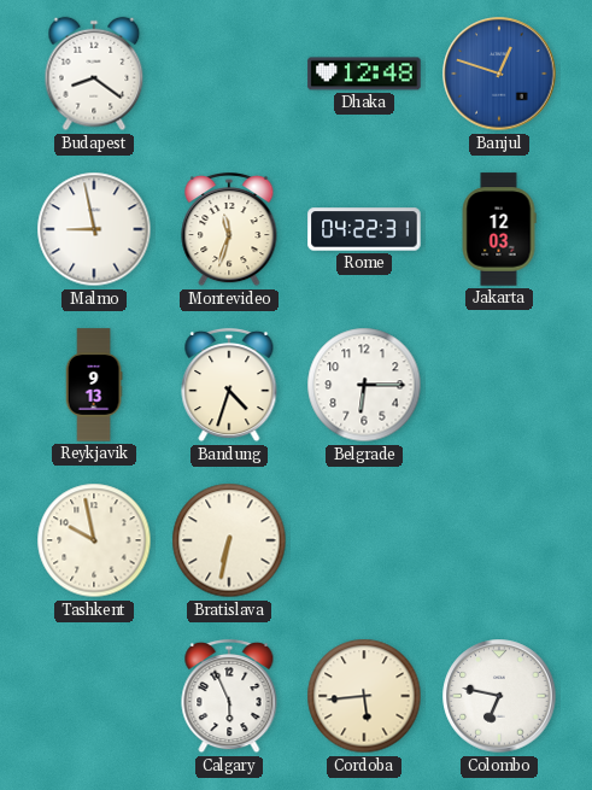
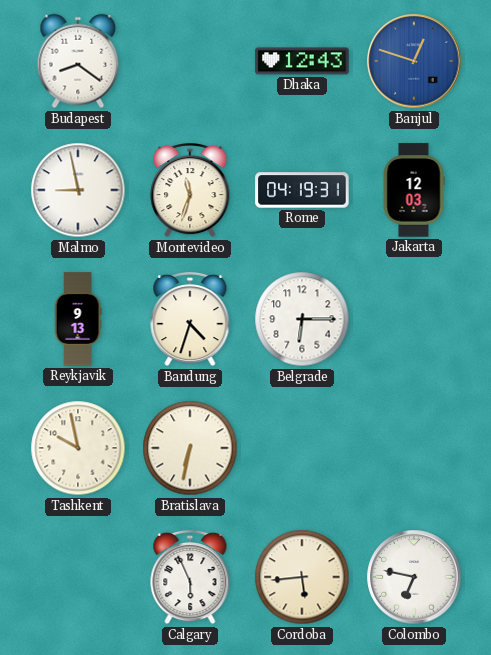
Dhaka: 12:48 -> 12:43 (302, 61)
Rome: 04:22 -> 04:19 (302, 190)
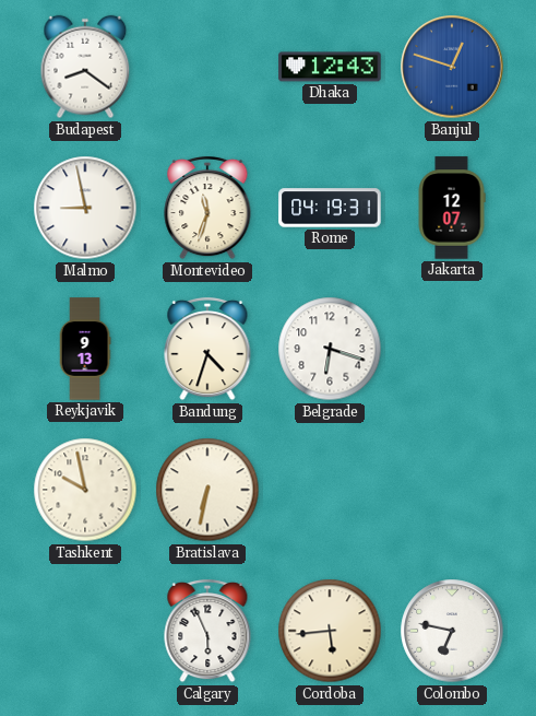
Jakarta: 12:03 -> 12:07 (452, 208)
Belgrade: 6:15 -> 6:18 (330, 349)
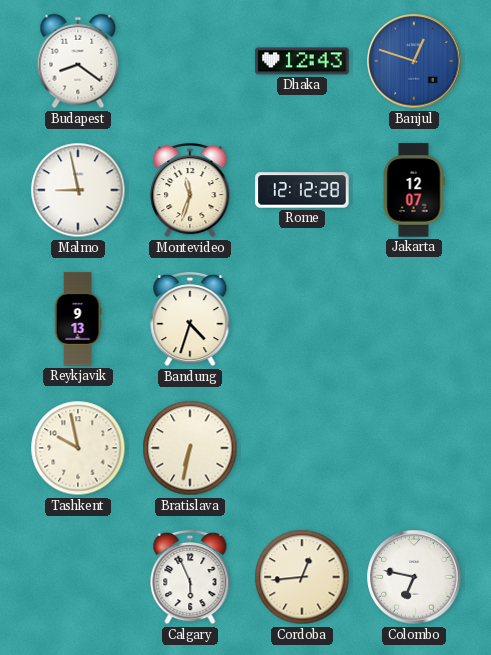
Rome: 04:19 -> 12:12 (302, 190)
Belgrade: 6:18 -> none (330, 349)
Cordoba: 5:44 -> 12:44 (302, 577)
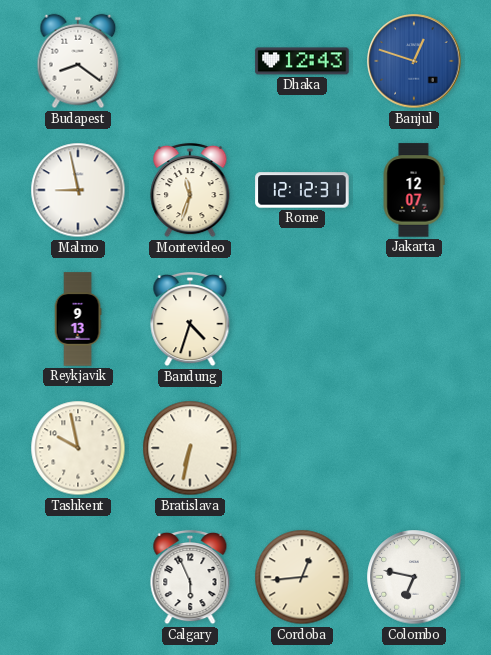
Rome: 12:12:28 -> 12:12:31 (302, 190)
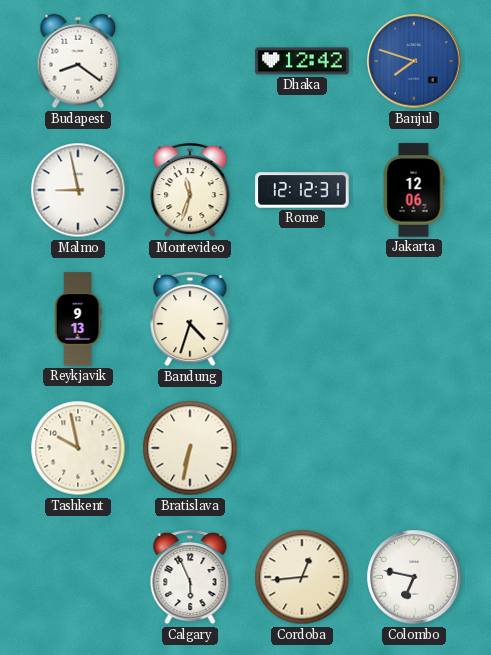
Dhaka: 12:43 -> 12:42 (302, 61)
Banjul: 12:48 -> 7:48 (414, 61)
Jakarta: 12:07 -> 12:06 (414, 190)
